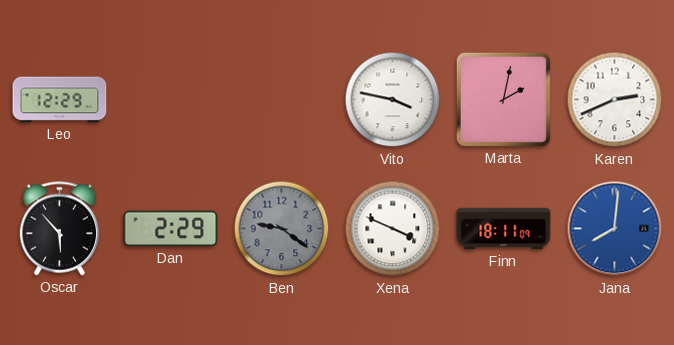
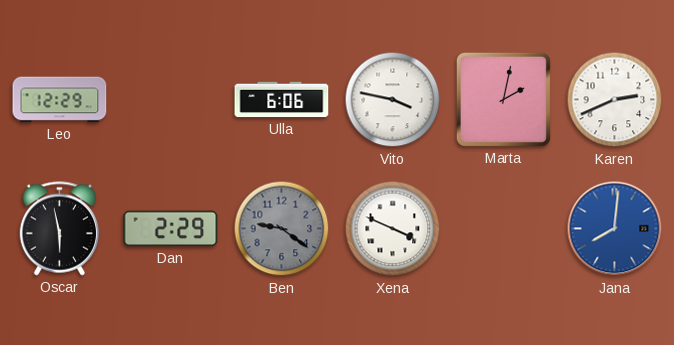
Ulla: none -> 6:06 (282, 100)
Oscar: 5:53 -> 5:58 (59, 229)
Finn: 18:11 -> none (504, 229)
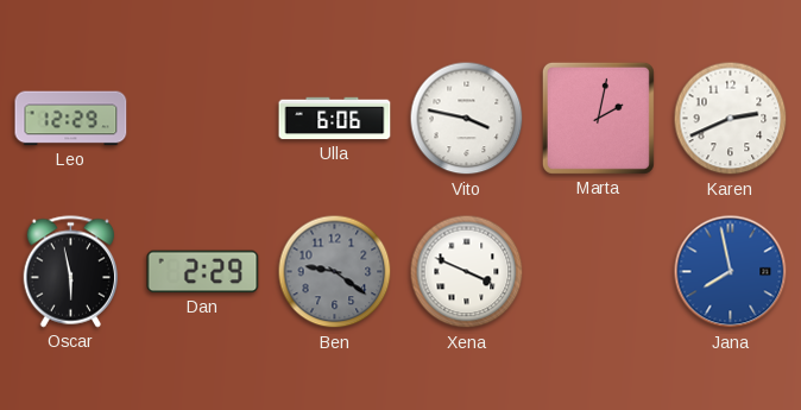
Jana: 8:01 -> 7:58 (731, 272)
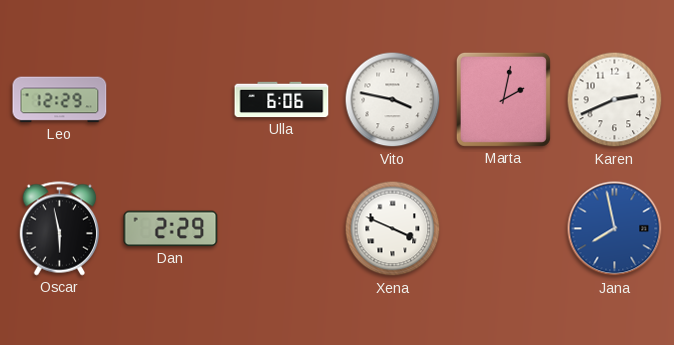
Ben: 9:21 -> none (335, 272)
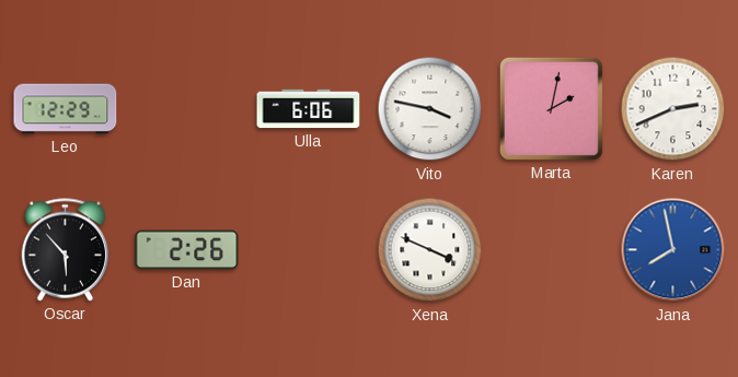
Oscar: 5:58 -> 5:53 (65, 250)
Dan: 2:29 -> 2:26 (187, 250)
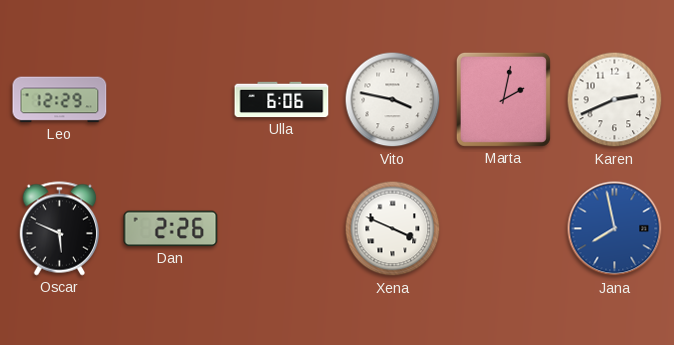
Oscar: 5:53 -> 5:49 (59, 229)
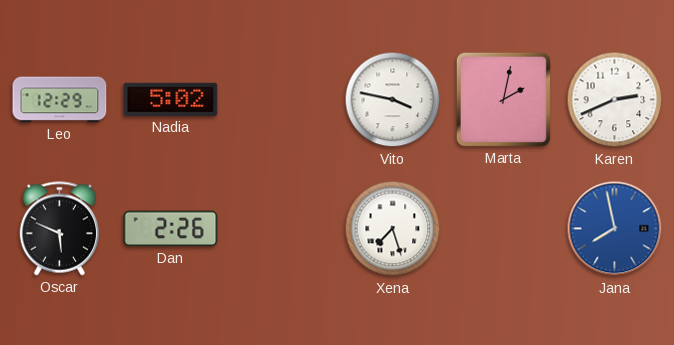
Nadia: none -> 5:02 (171, 99)
Ulla: 6:06 -> none (282, 100)
Xena: 3:49 -> 7:27 (393, 229)
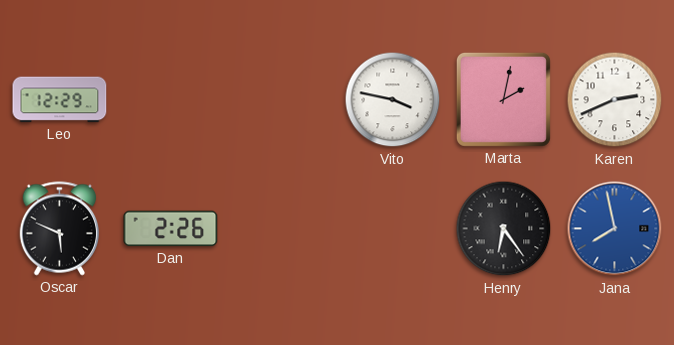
Nadia: 5:02 -> none (171, 99)
Xena: 7:27 -> none (393, 229)
Henry: none -> 6:24 (504, 229)
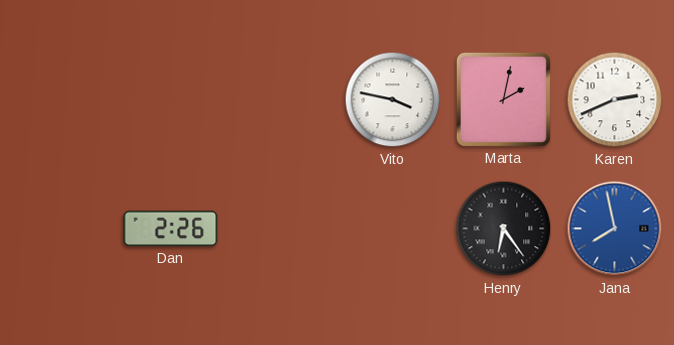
Leo: 12:29 -> none (60, 100)
Oscar: 5:49 -> none (59, 229)
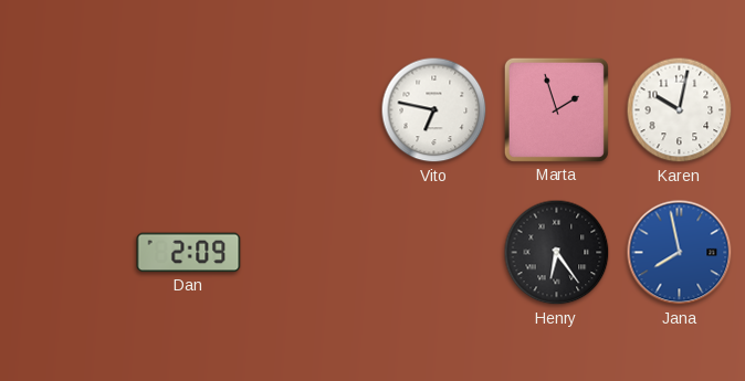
Vito: 3:47 -> 6:47 (434, 110)
Marta: 2:02 -> 1:57 (556, 109)
Karen: 2:41 -> 10:02 (680, 110)
Dan: 2:26 -> 2:09 (189, 253)
